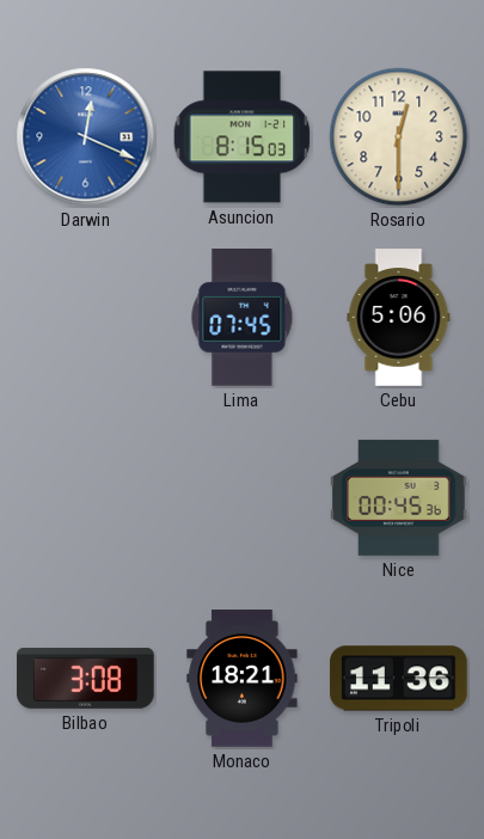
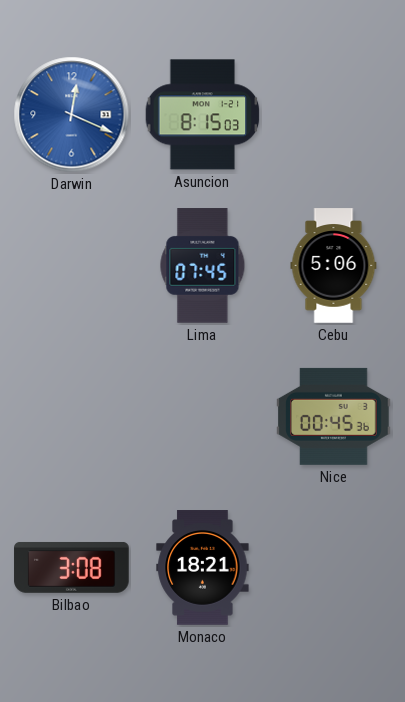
Rosario: 12:30 -> none (399, 137)
Tripoli: 11:36 -> none (399, 679)
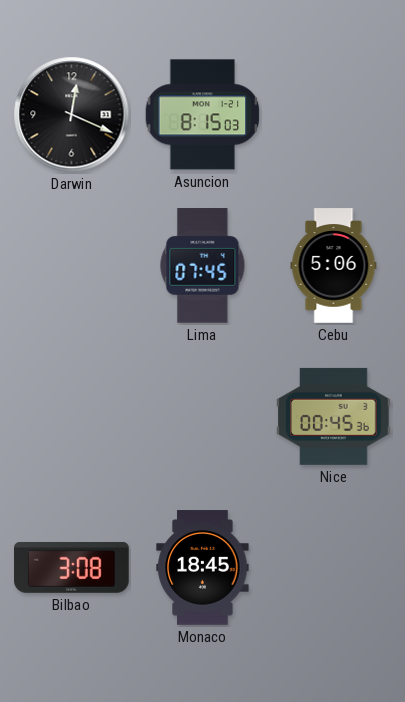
Darwin dial: blue -> black (72, 115)
Monaco: 18:21 -> 18:45 (203, 568)
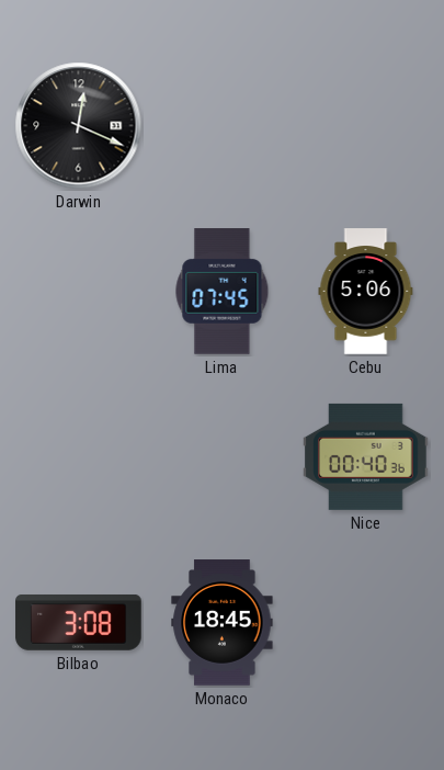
Asuncion: 8:15 -> none (203, 115)
Nice: 00:45 -> 00:40 (366, 456)
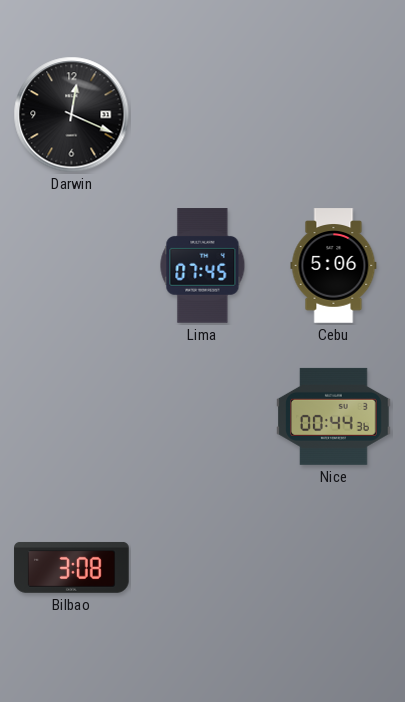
Nice: 00:40 -> 00:44 (334, 416)
Monaco: 18:45 -> none (223, 623)
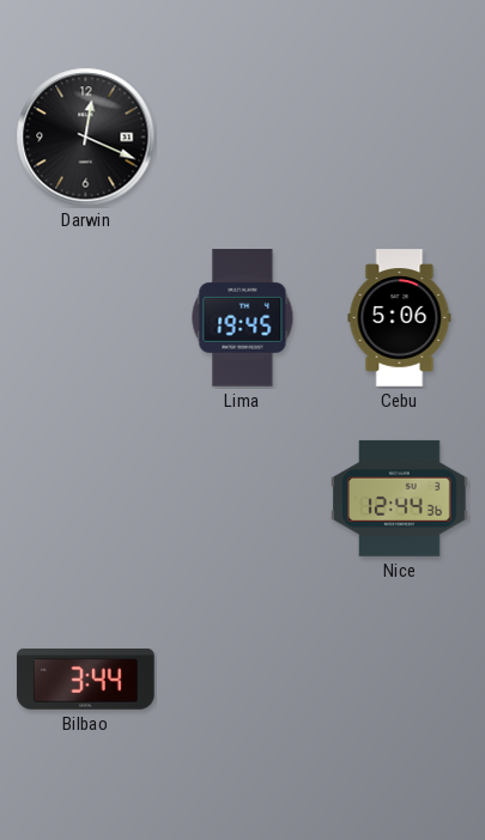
Lima: 07:45 -> 19:45 (243, 318)
Nice: 00:44 -> 12:44 (400, 498)
Bilbao: 3:08 -> 3:44 (86, 678)
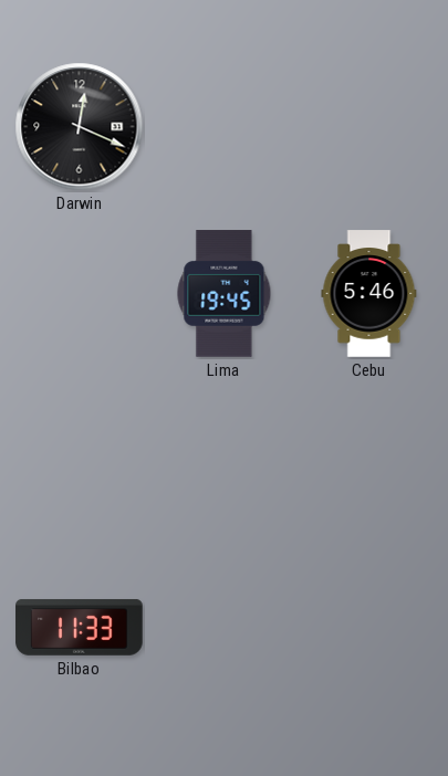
Cebu: 5:06 -> 5:46 (369, 294)
Nice: 12:44 -> none (400, 498)
Bilbao: 3:44 -> 11:33 (80, 627)
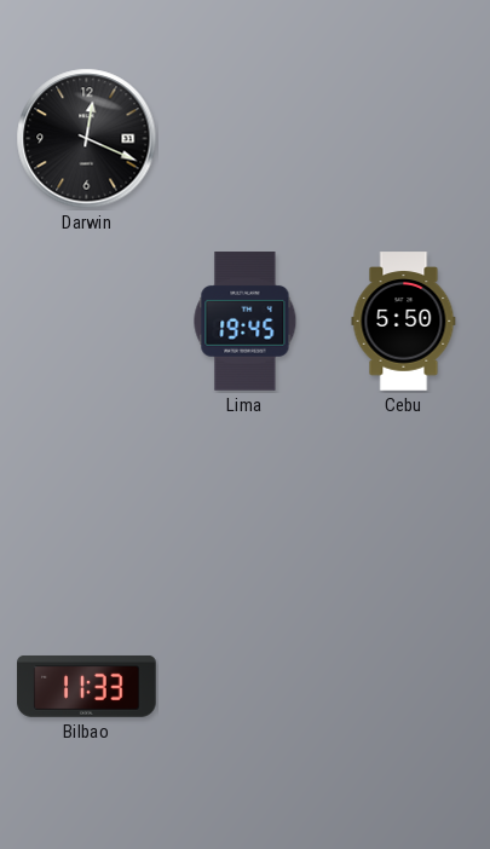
Cebu: 5:46 -> 5:50 (404, 322)
